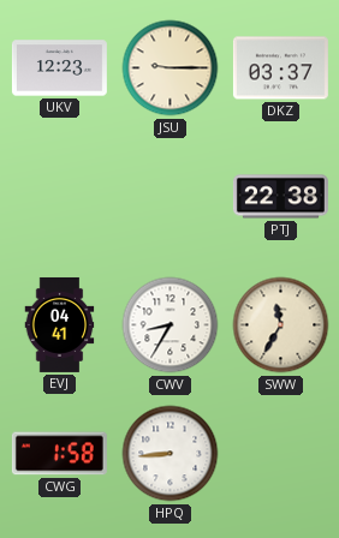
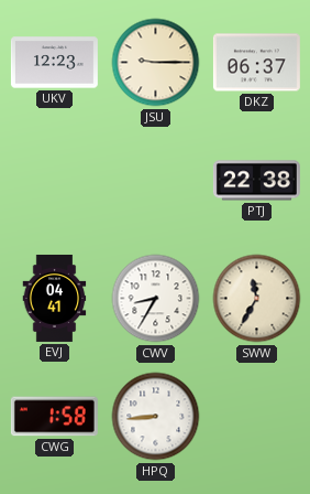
DKZ: 03:37 -> 06:37 (256, 63)
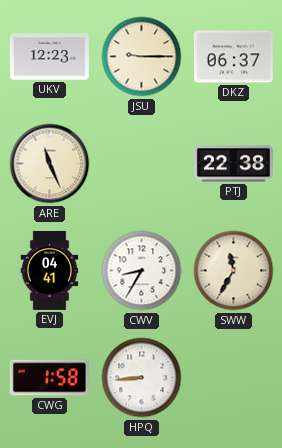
ARE: none -> 11:26 (50, 164)
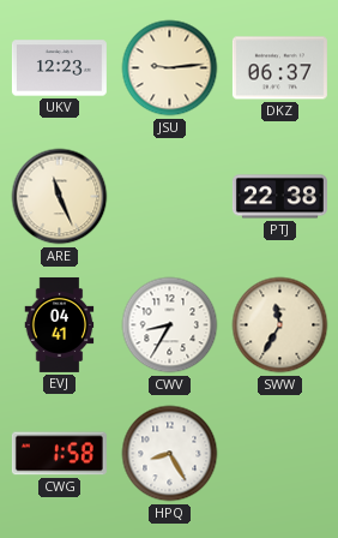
JSU: 9:15 -> 9:14 (170, 68)
HPQ: 8:44 -> 8:25 (170, 454)
